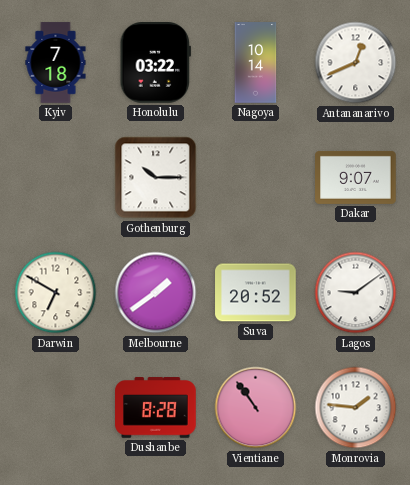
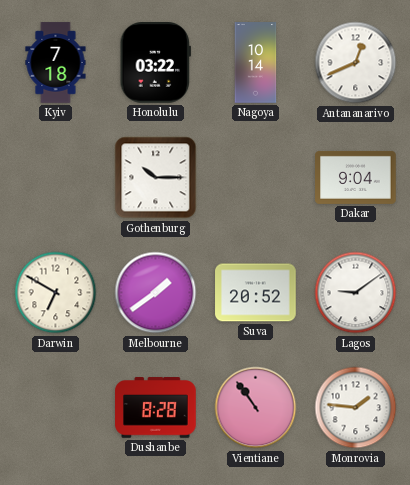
Dakar: 9:07 -> 9:04 (356, 177)
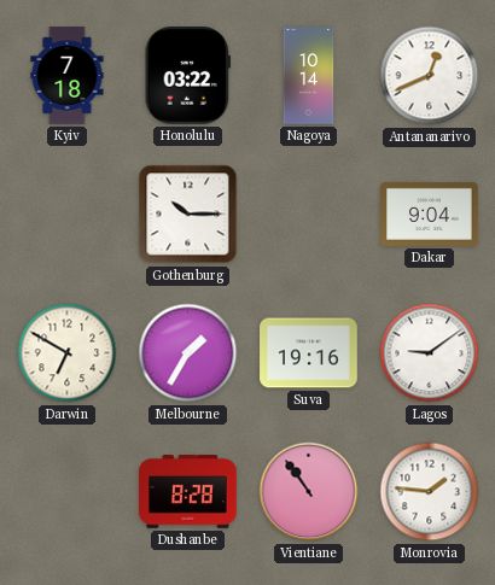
Melbourne: 1:39 -> 1:35 (188, 353)
Suva: 20:52 -> 19:16 (309, 353)
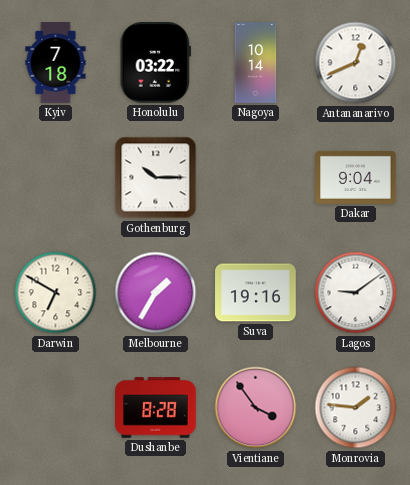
Vientiane: 10:54 -> 3:54 (256, 408)
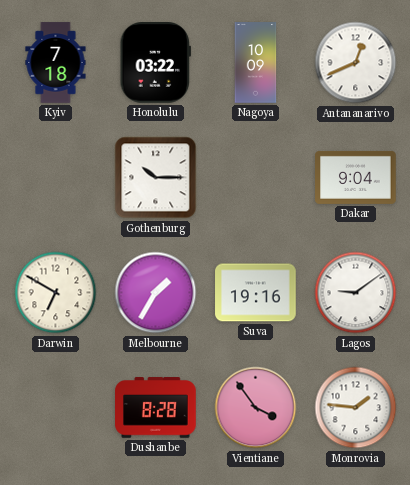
Nagoya: 10:14 -> 10:09 (256, 63)
